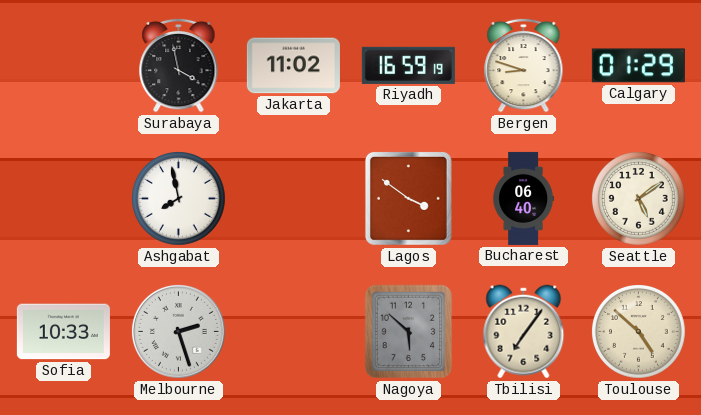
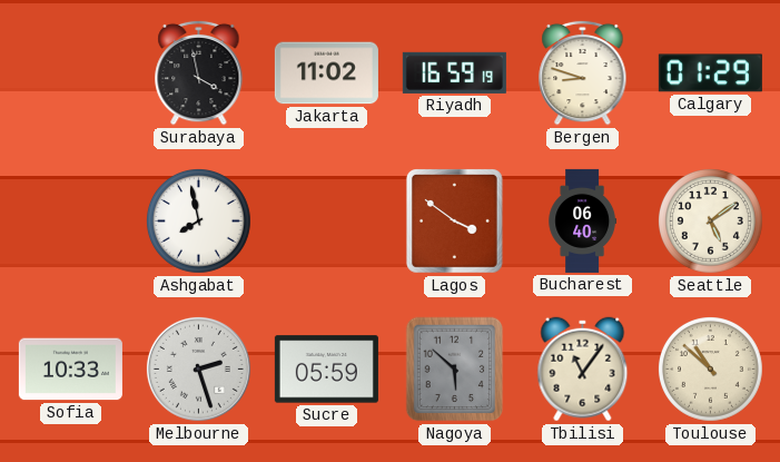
Sucre: none -> 05:59 (326, 370)
Tbilisi: 7:06 -> 11:06 (583, 370)
Toulouse: 4:52 -> 10:52 (711, 370)
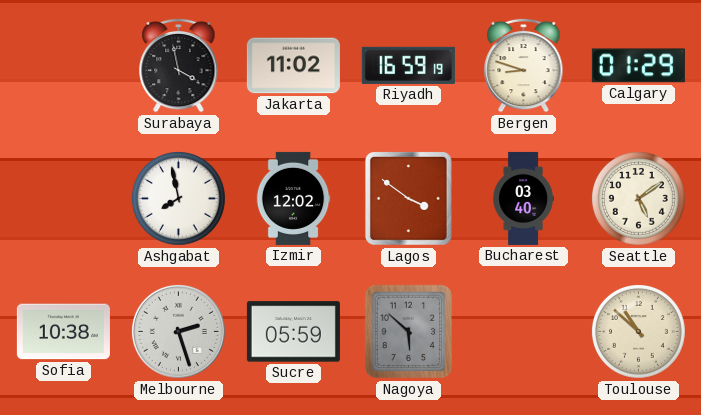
Izmir: none -> 12:02 (293, 198)
Bucharest: 06:40 -> 03:40 (523, 198)
Sofia: 10:33 -> 10:38 (63, 332)
Tbilisi: 11:06 -> none (583, 370)
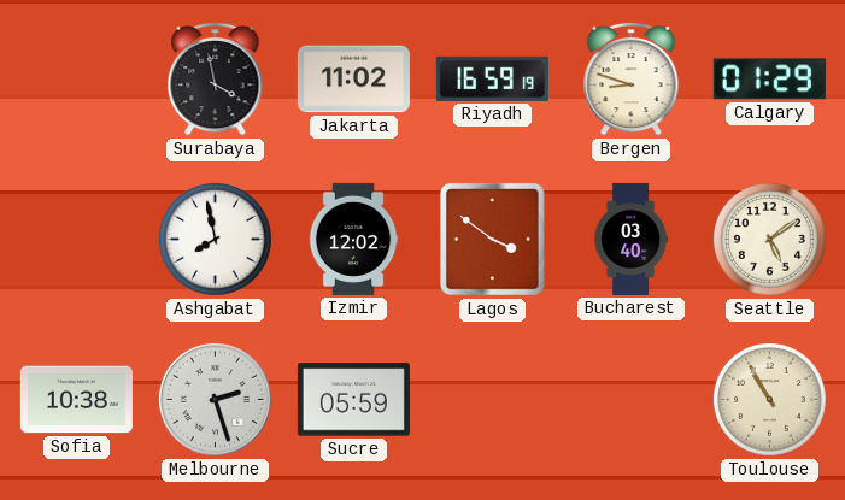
Nagoya: 5:52 -> none (409, 332)
Toulouse: 10:52 -> 10:55 (770, 400)
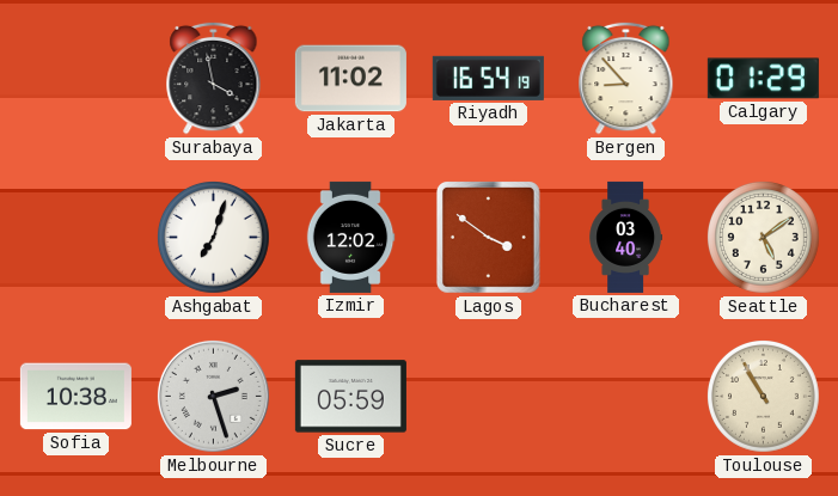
Riyadh: 16:59 -> 16:54 (488, 78)
Bergen: 8:48 -> 8:53 (626, 78)
Ashgabat: 7:58 -> 7:03 (214, 238)
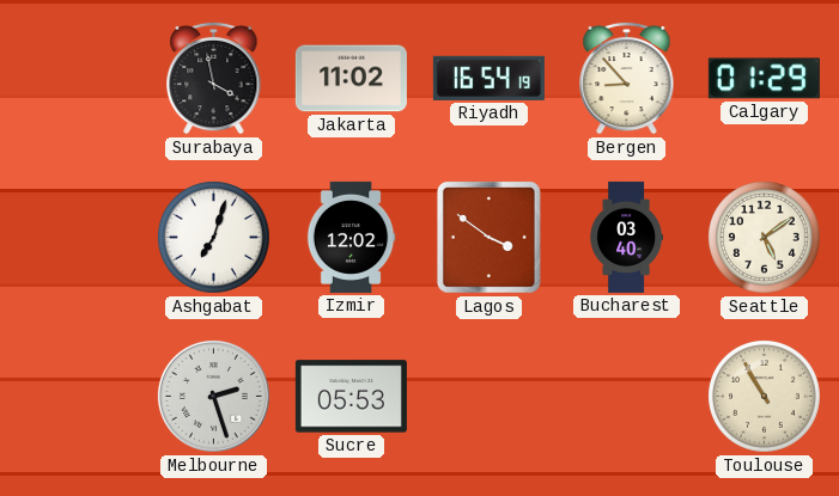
Sofia: 10:38 -> none (75, 397)
Sucre: 05:59 -> 05:53 (351, 397)
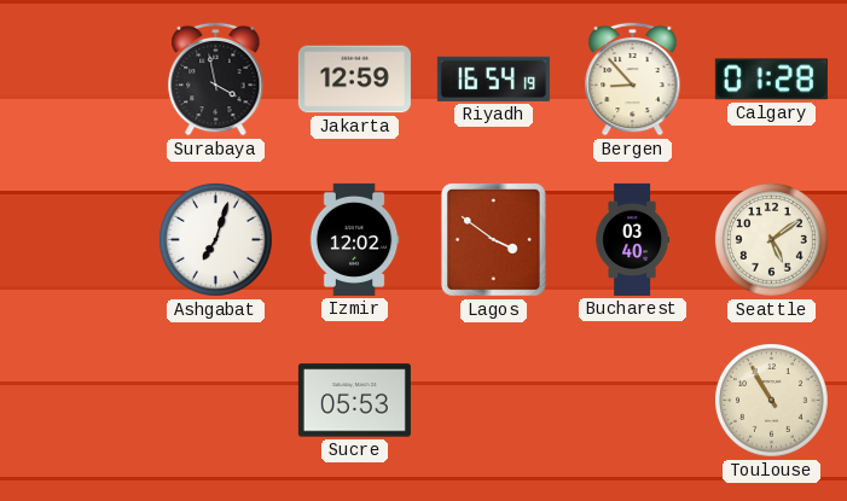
Jakarta: 11:02 -> 12:59 (354, 80)
Calgary: 01:29 -> 01:28 (771, 80)
Melbourne: 2:27 -> none (213, 396)
